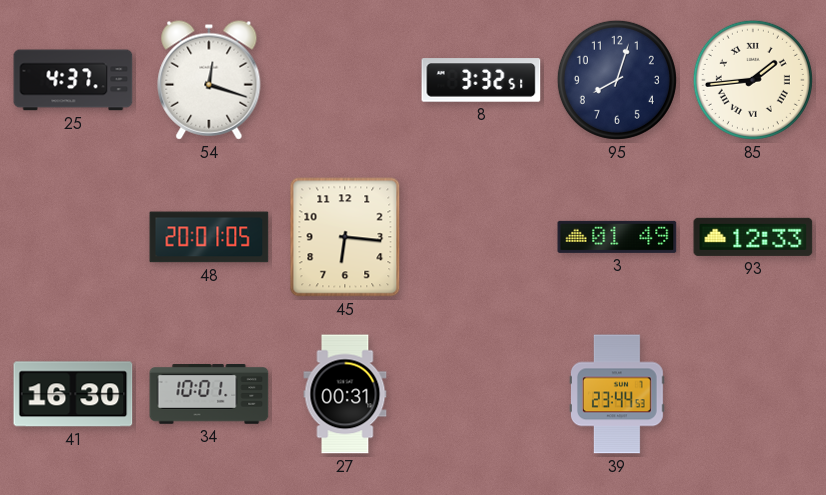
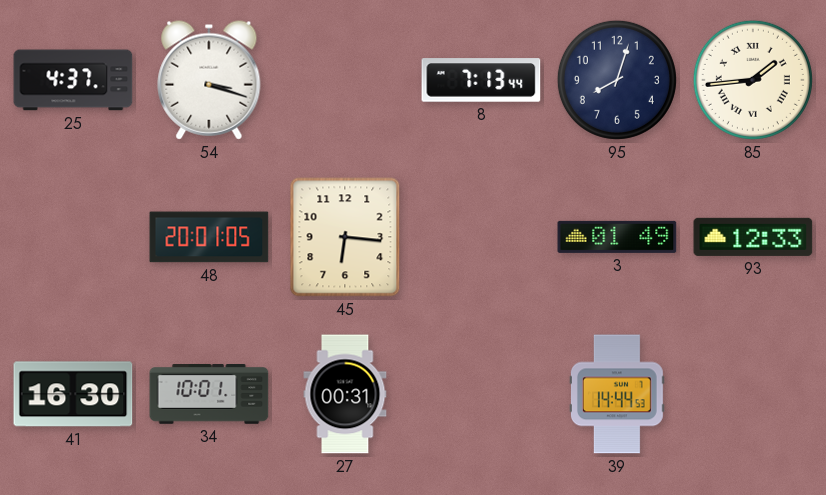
54: 12:18 -> 3:18 (209, 80)
8: 3:32 -> 7:13 (481, 80)
39: 23:44 -> 14:44 (617, 394)
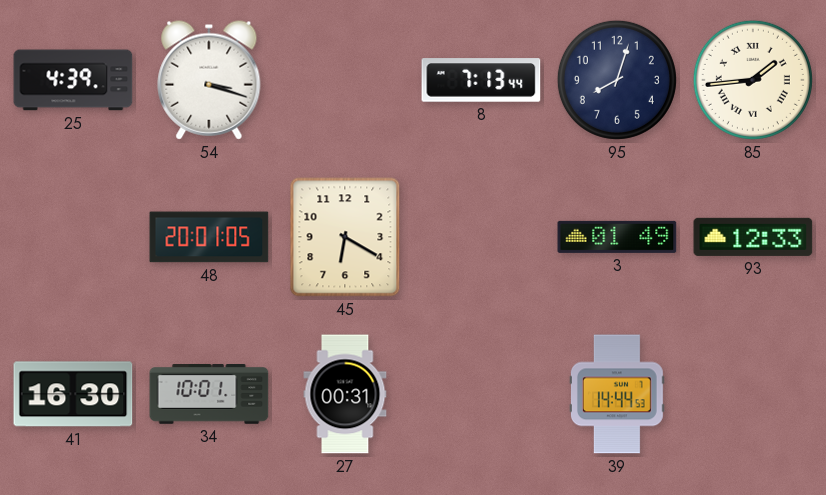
25: 4:37 -> 4:39 (73, 80)
45: 6:16 -> 6:20 (345, 237)
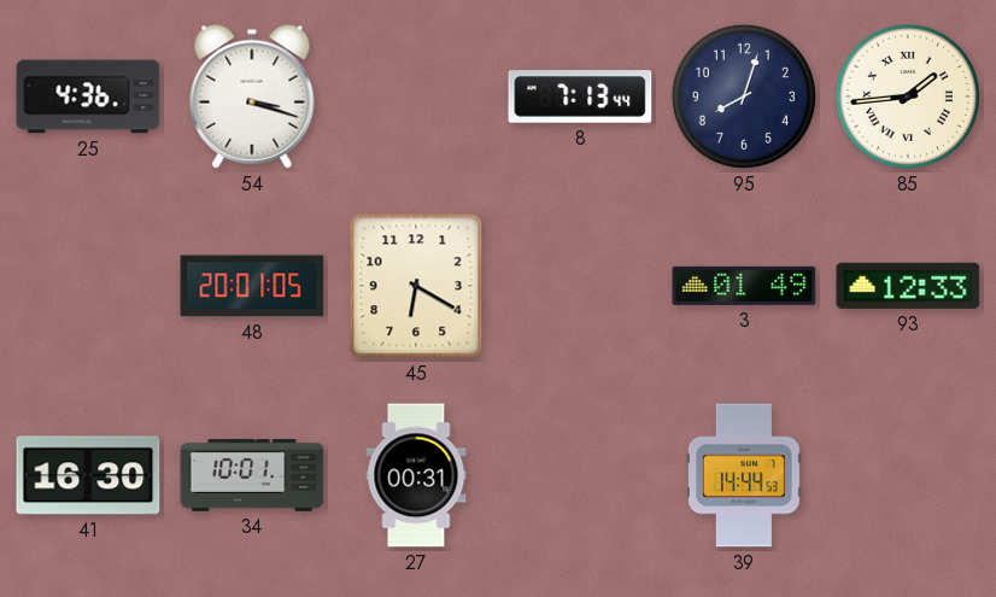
25: 4:39 -> 4:36 (88, 96)
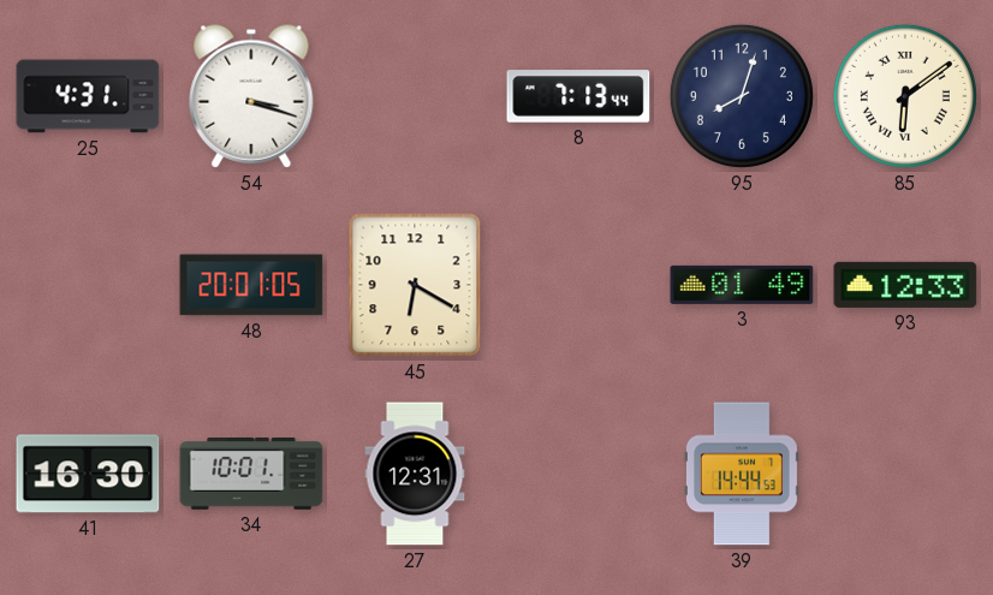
25: 4:36 -> 4:31 (88, 96)
85: 1:44 -> 6:09 (905, 96)
27: 00:31 -> 12:31 (415, 474)
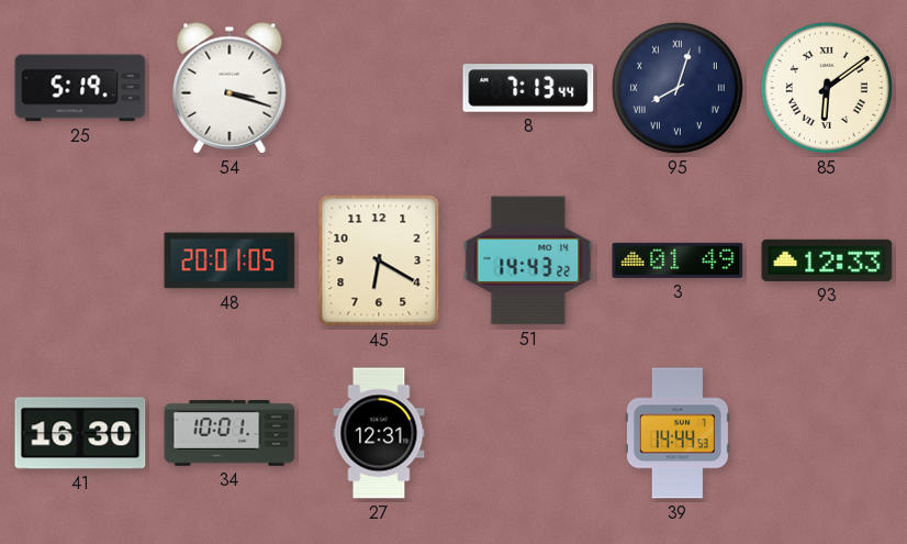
25: 4:31 -> 5:19 (80, 88)
95 numerals: Arabic -> Roman (678, 88)
51: none -> 14:43 (528, 260)
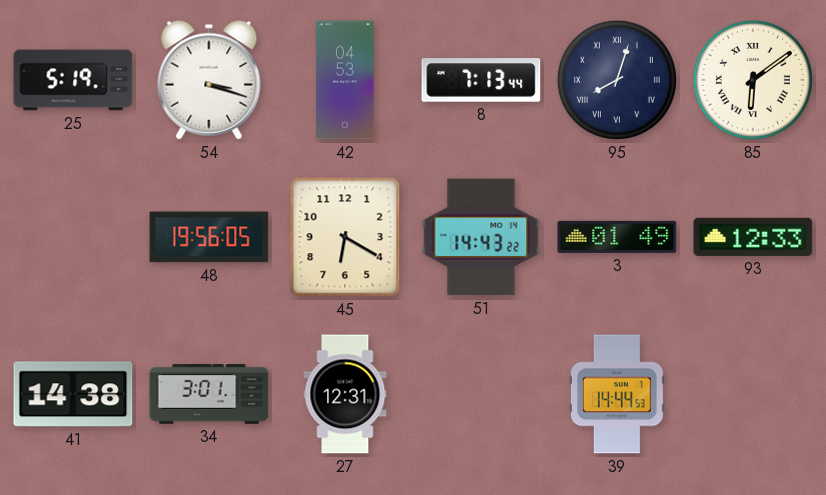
42: none -> 04:53 (345, 80)
48: 20:01 -> 19:56 (209, 237)
41: 16:30 -> 14:38 (73, 394)
34: 10:01 -> 3:01 (209, 395)
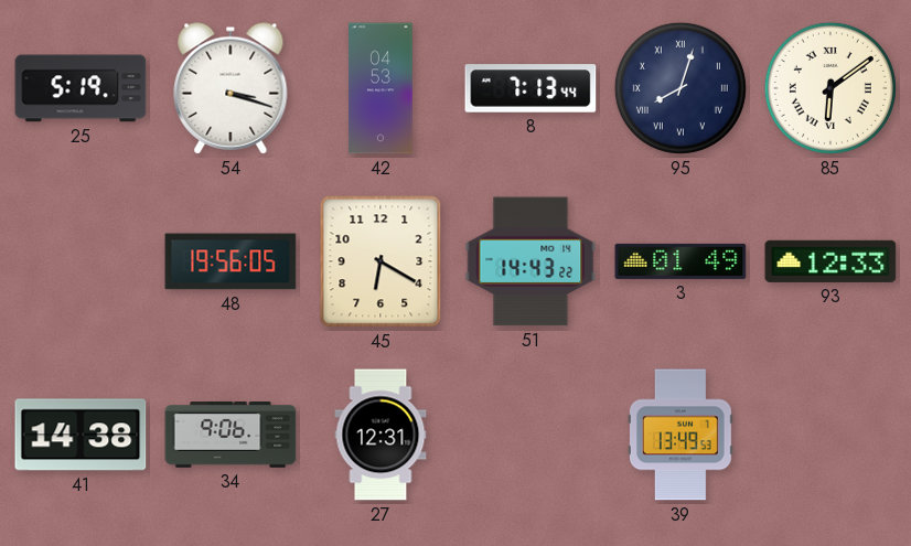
34: 3:01 -> 9:06 (231, 436)
39: 14:44 -> 13:49 (680, 435)
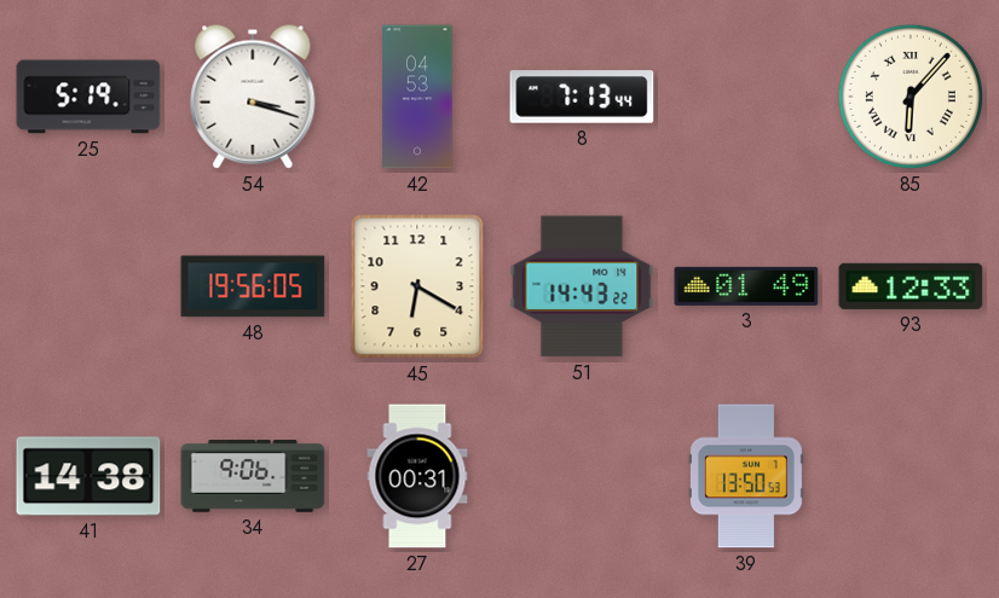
95: 8:03 -> none (680, 88)
85: 6:09 -> 6:07 (911, 97)
27: 12:31 -> 00:31 (417, 476)
39: 13:49 -> 13:50 (746, 476)
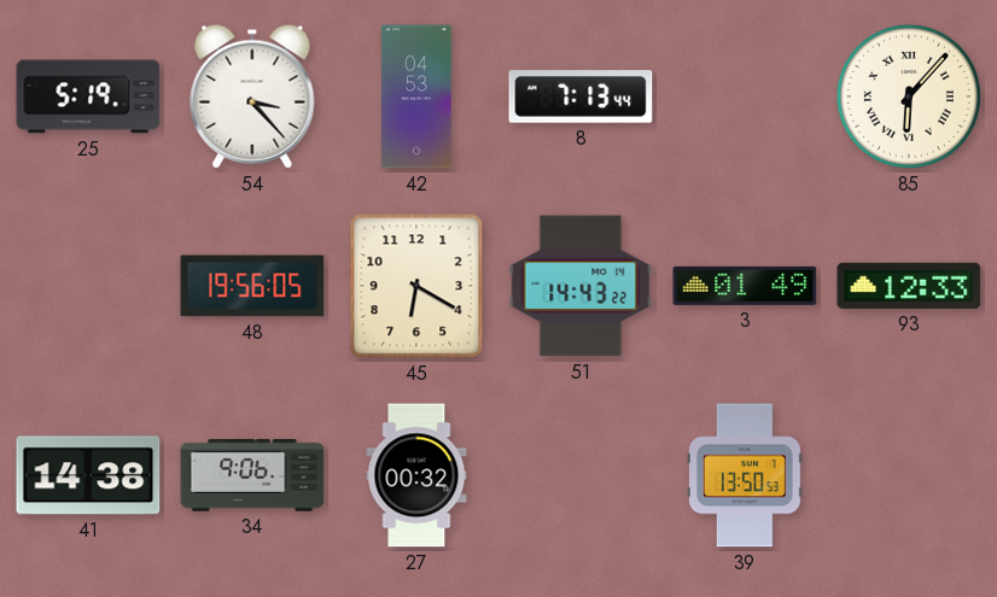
54: 3:18 -> 3:23 (252, 96)
27: 00:31 -> 00:32 (416, 475)
